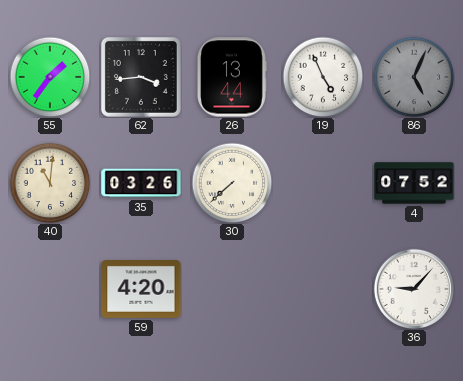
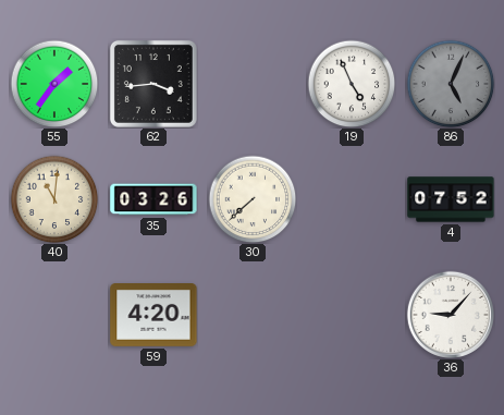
26: 13:44 -> none (232, 77)
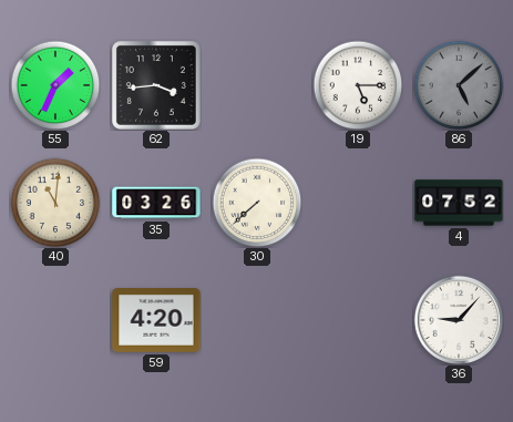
55: 1:36 -> 1:34 (55, 85)
19: 4:56 -> 5:15 (358, 85)
86: 5:04 -> 5:08 (459, 85)
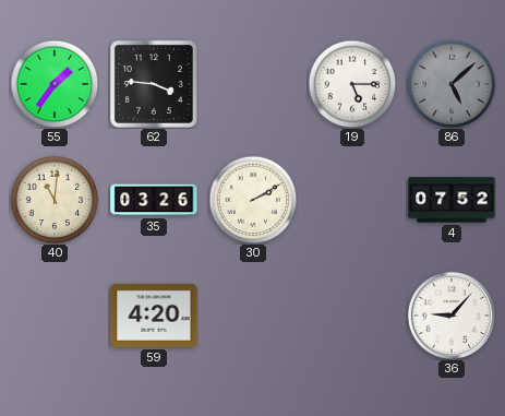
55: 1:34 -> 1:36 (55, 84)
62: 3:44 -> 3:46 (154, 84)
30: 7:38 -> 2:10 (253, 200)
